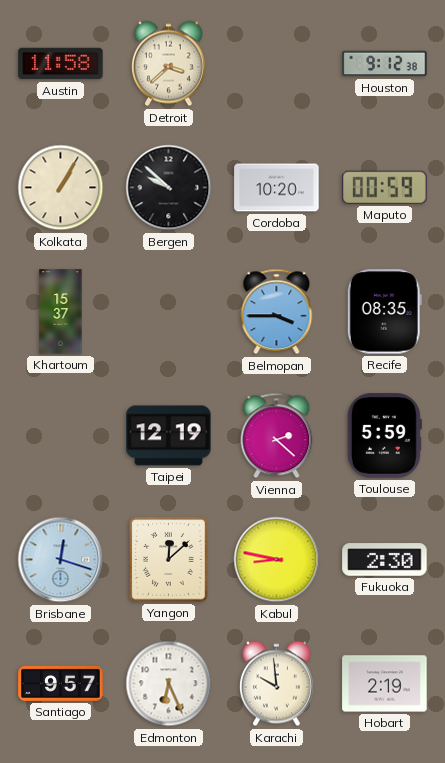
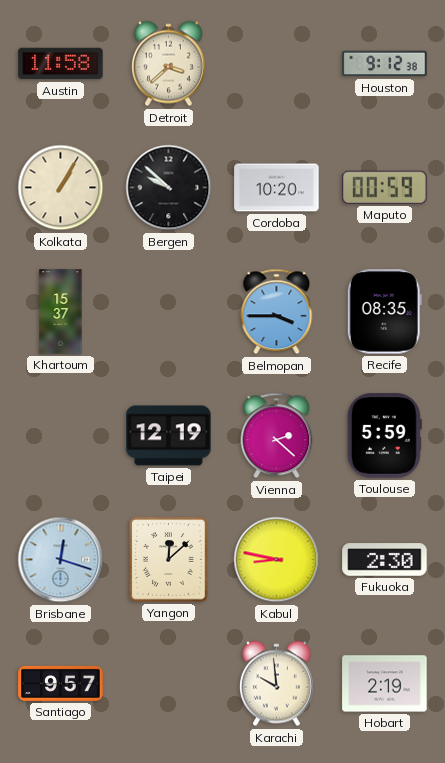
Edmonton: 6:26 -> none (169, 684)
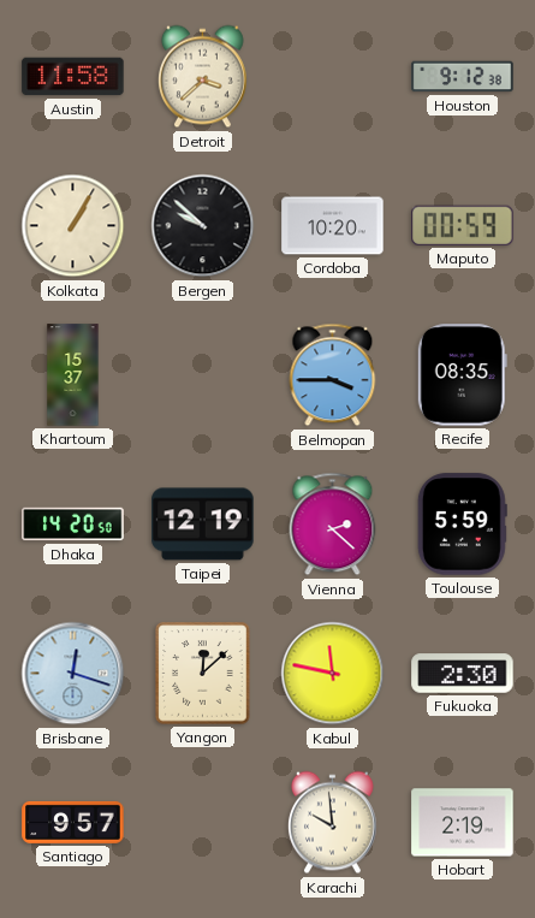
Dhaka: none -> 14:20 (73, 525)
Kabul: 8:47 -> 11:47 (333, 674)
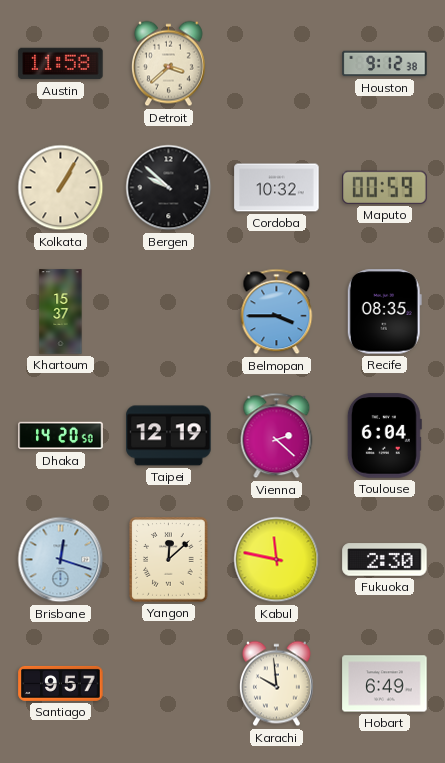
Cordoba: 10:20 -> 10:32 (277, 188)
Toulouse: 5:59 -> 6:04 (384, 436)
Hobart: 2:19 -> 6:49 (385, 684)
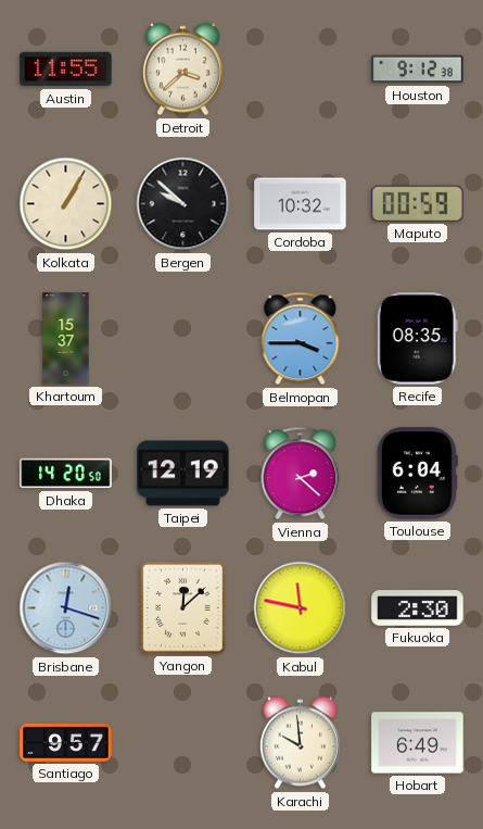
Austin: 11:58 -> 11:55 (66, 70)
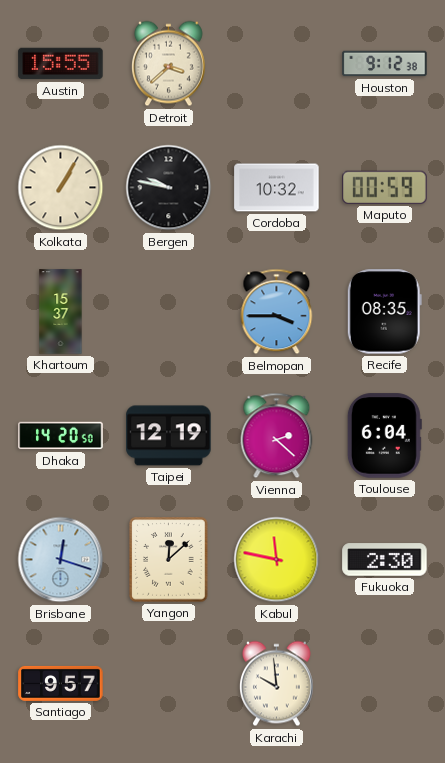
Austin: 11:55 -> 15:55 (61, 64)
Bergen: 9:52 -> 9:47 (169, 188)
Hobart: 6:49 -> none (418, 743)
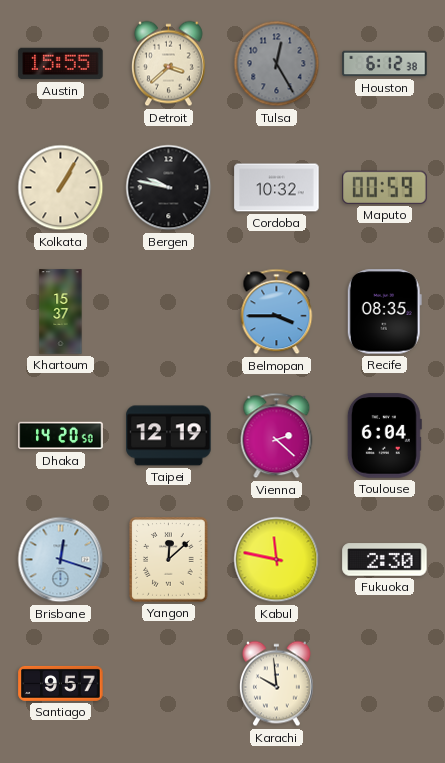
Tulsa: none -> 12:25 (277, 64)
Houston: 9:12 -> 6:12 (385, 64)
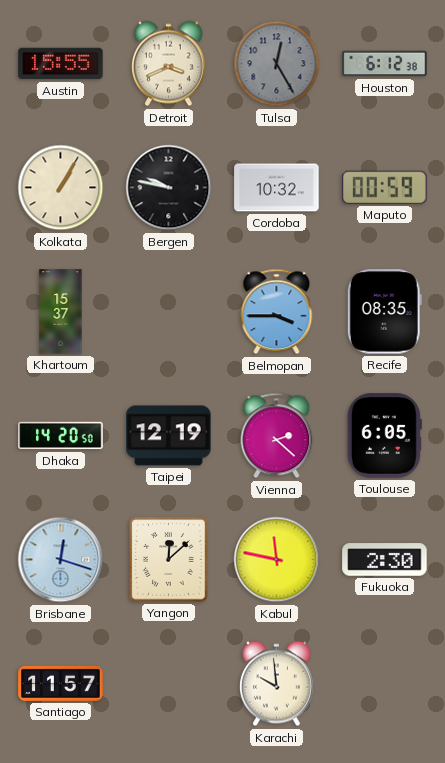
Detroit: 3:38 -> 3:41 (168, 64)
Toulouse: 6:04 -> 6:05 (384, 436)
Santiago: 9:57 -> 11:57 (61, 683)
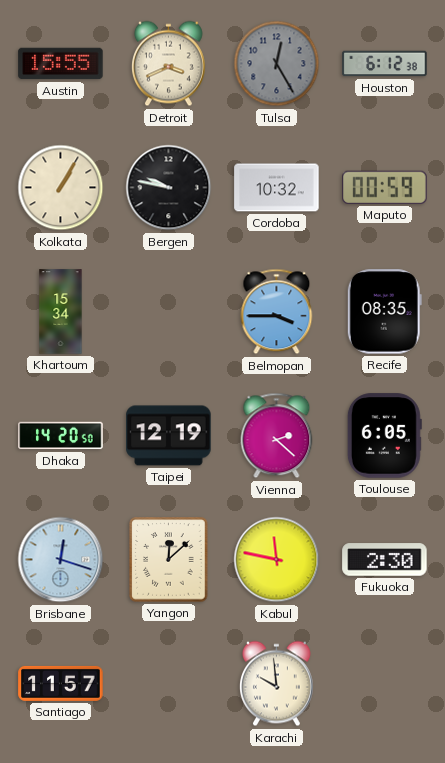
Khartoum: 15:37 -> 15:34 (61, 312)
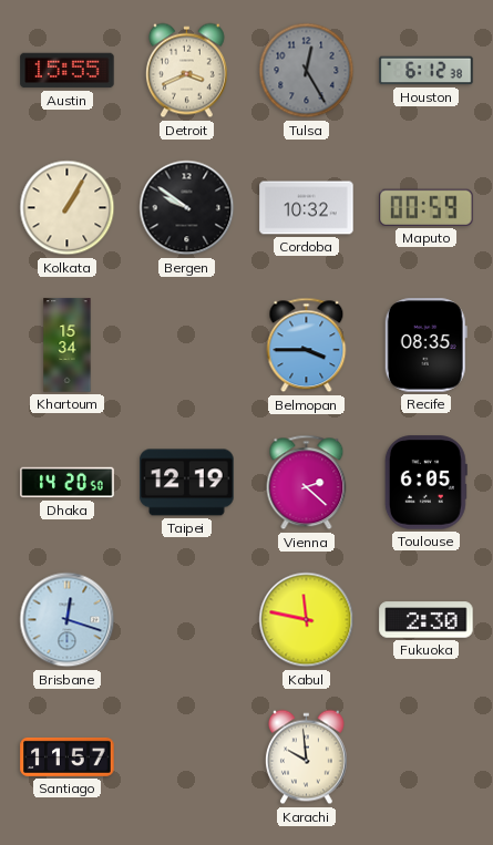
Bergen: 9:47 -> 9:51 (187, 208)
Yangon: 12:08 -> none (169, 560)
